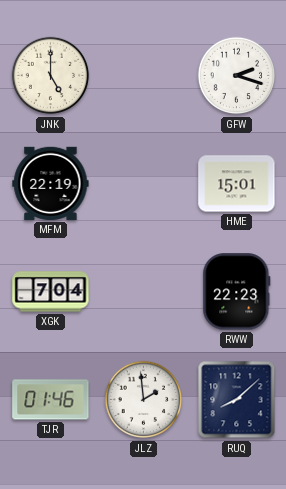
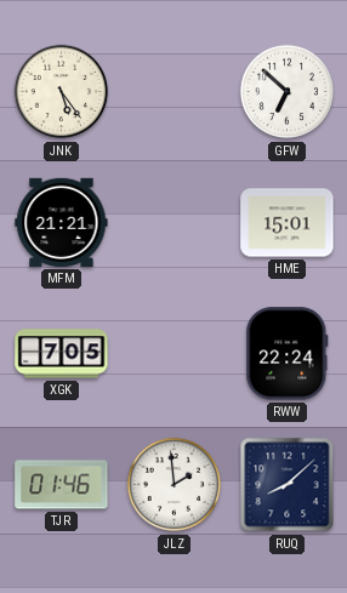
JNK: 5:00 -> 5:24 (62, 92)
GFW: 2:18 -> 6:52 (288, 92)
MFM: 22:19 -> 21:21 (62, 222)
XGK: 7:04 -> 7:05 (62, 354)
RWW: 22:23 -> 22:24 (288, 354)
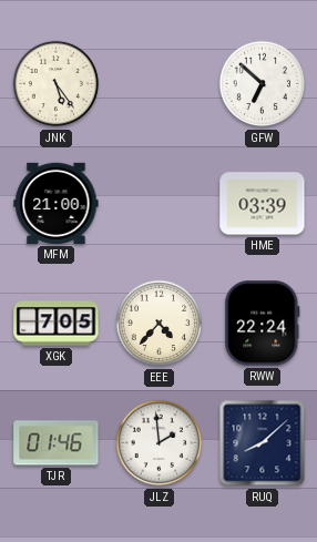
MFM: 21:21 -> 21:00 (57, 203)
HME: 15:01 -> 03:39 (263, 204)
EEE: none -> 4:37 (160, 324)
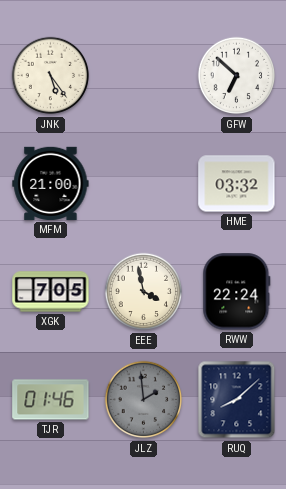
HME: 03:39 -> 03:32 (237, 184)
EEE: 4:37 -> 3:58 (144, 292)
JLZ dial: white -> grey (144, 400)
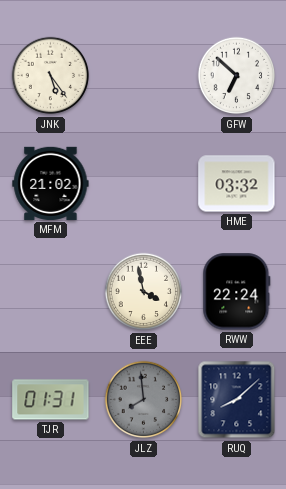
MFM: 21:00 -> 21:02 (51, 183)
XGK: 7:05 -> none (51, 292)
TJR: 01:46 -> 01:31 (51, 400)
JLZ: 1:59 -> 7:59 (144, 400)
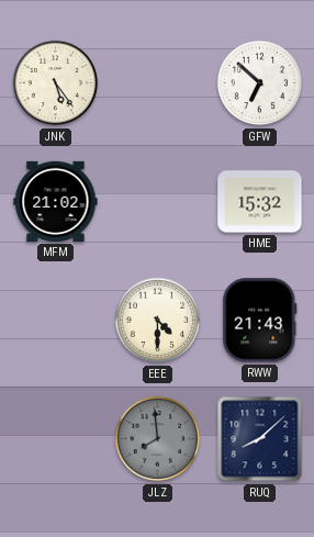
HME: 03:32 -> 15:32 (260, 202)
EEE: 3:58 -> 4:30 (158, 321)
RWW: 22:24 -> 21:43 (260, 321)
TJR: 01:31 -> none (51, 400)
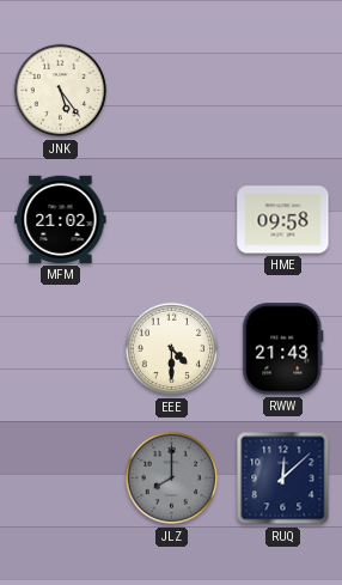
GFW: 6:52 -> none (260, 83)
HME: 15:32 -> 09:58 (283, 220)
JLZ: 7:59 -> 8:00 (172, 479)
RUQ: 8:08 -> 12:08 (283, 479)
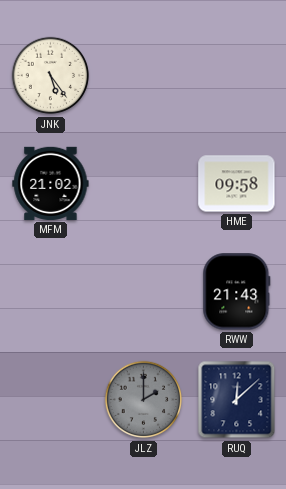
EEE: 4:30 -> none (172, 349)
JLZ: 8:00 -> 2:00 (144, 400)
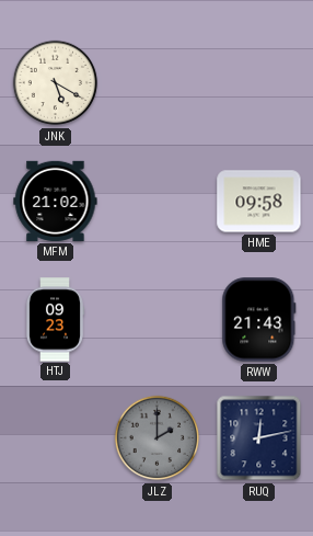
JNK: 5:24 -> 5:20 (56, 83)
HTJ: none -> 09:23 (54, 320)
RUQ: 12:08 -> 12:13 (259, 438)
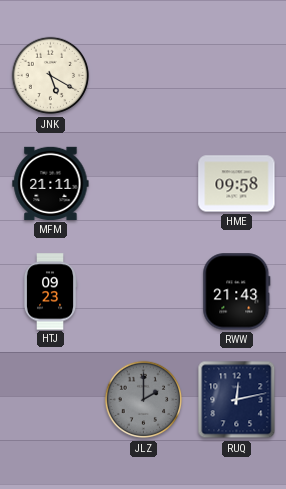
MFM: 21:02 -> 21:11 (51, 183)
